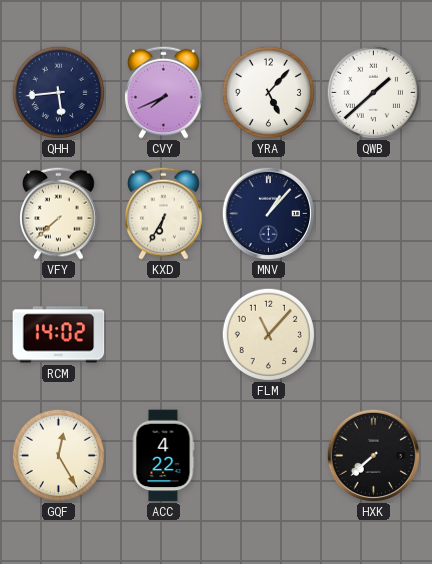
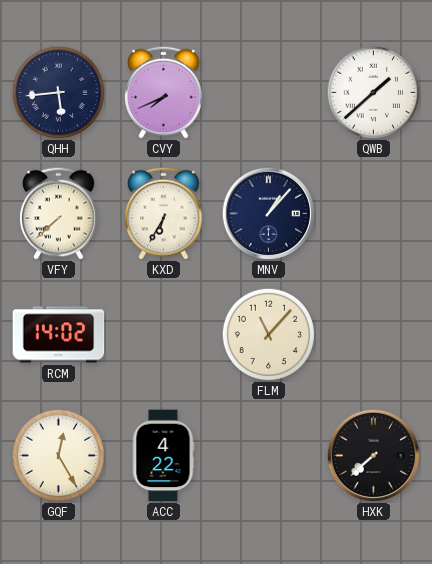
YRA: 5:07 -> none (268, 92)
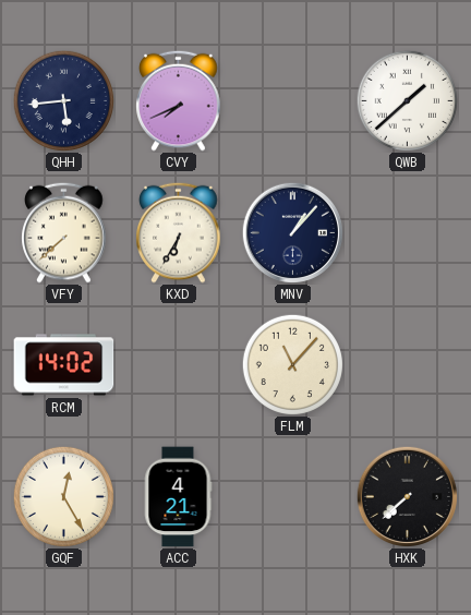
ACC: 4:22 -> 4:21 (178, 497)
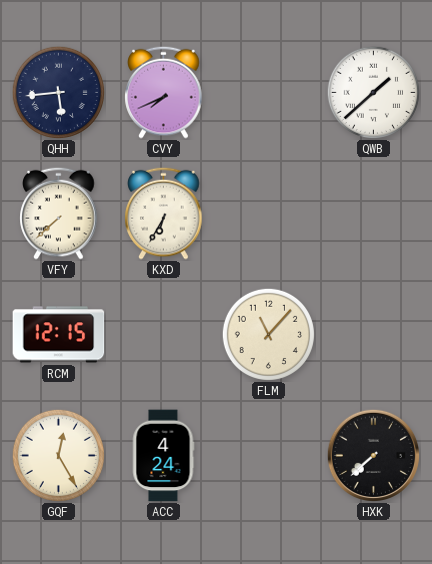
MNV: 1:07 -> none (292, 232)
RCM: 14:02 -> 12:15 (59, 335)
ACC: 4:21 -> 4:24 (163, 456)
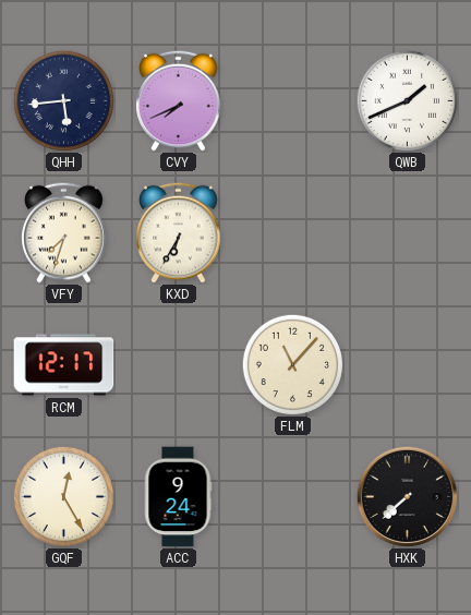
QWB: 1:38 -> 1:41 (407, 100)
VFY: 7:38 -> 7:33 (64, 232)
RCM: 12:15 -> 12:17 (64, 365)
ACC: 4:24 -> 9:24 (178, 497)
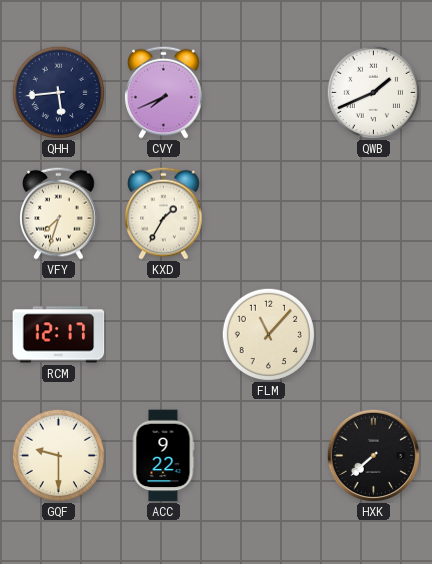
KXD: 6:35 -> 1:35 (164, 213)
GQF: 12:25 -> 9:30 (58, 455)
ACC: 9:24 -> 9:22 (163, 456)
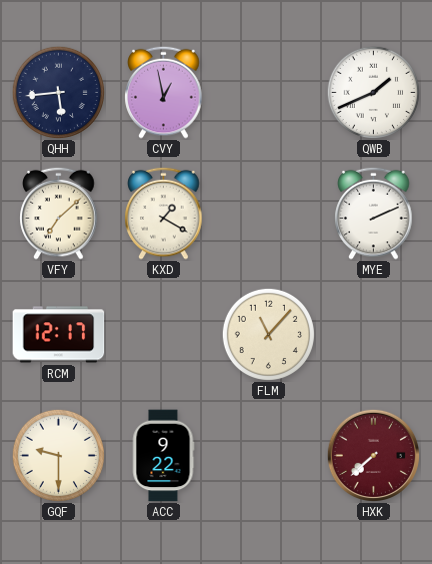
CVY: 7:41 -> 12:58 (164, 92)
VFY: 7:33 -> 7:08 (59, 213)
KXD: 1:35 -> 1:20 (164, 213)
MYE: none -> 2:11 (374, 213)
HXK dial: black -> burgundy (373, 455)
